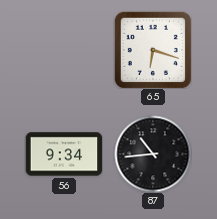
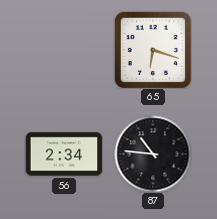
56: 9:34 -> 2:34 (64, 154)
87: 10:44 -> 10:46 (153, 154)
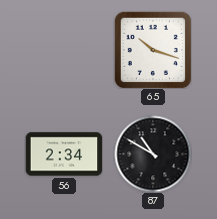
65: 6:18 -> 10:18 (153, 50)
87: 10:46 -> 10:50 (153, 154)
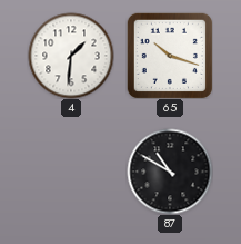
4: none -> 1:31 (71, 56)
56: 2:34 -> none (64, 154)
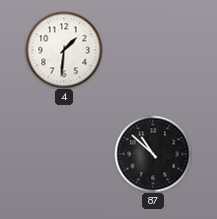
65: 10:18 -> none (170, 56)
87: 10:50 -> 10:52 (153, 154)
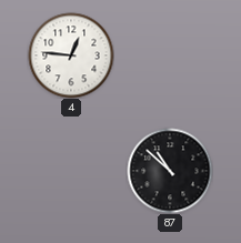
4: 1:31 -> 12:46 (71, 55)
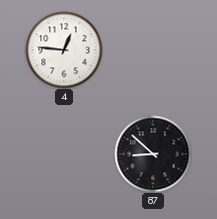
87: 10:52 -> 8:52 (153, 154)
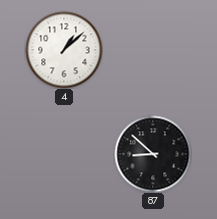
4: 12:46 -> 1:08 (64, 50)
